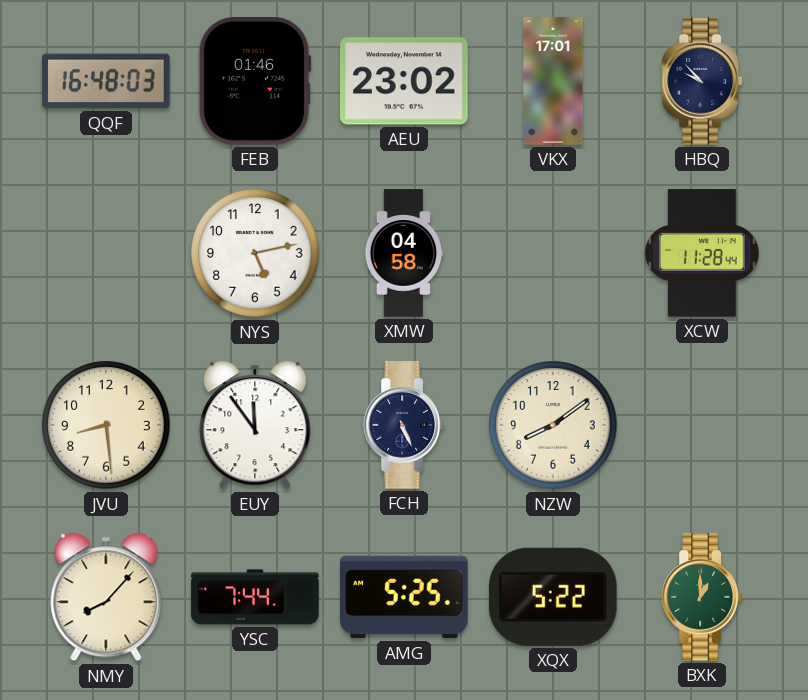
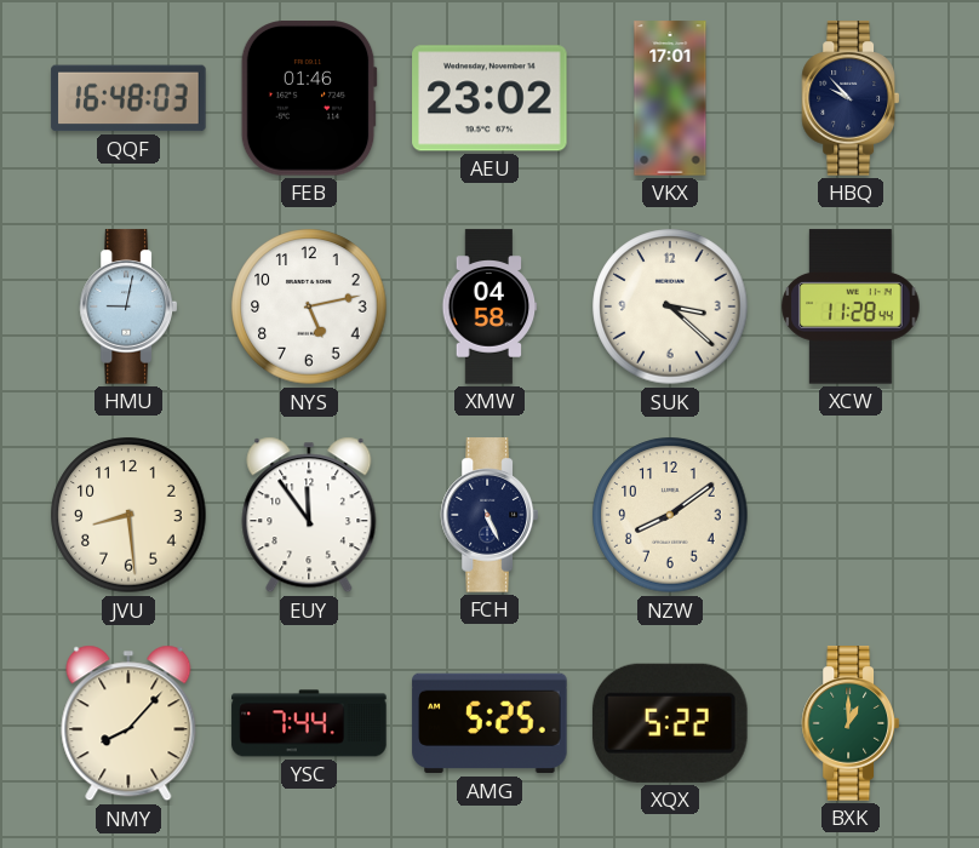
HMU: none -> 9:02 (127, 306)
SUK: none -> 3:22 (670, 306)
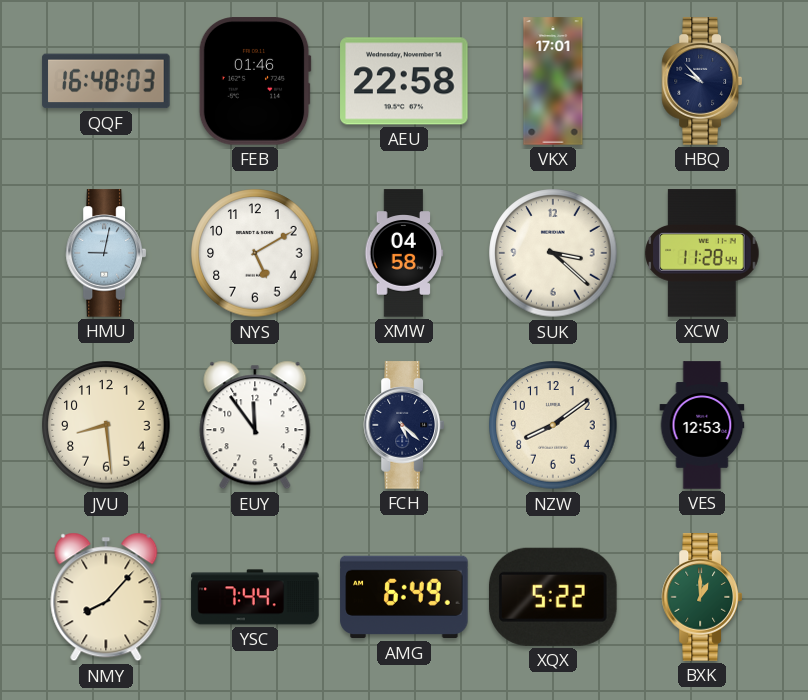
AEU: 23:02 -> 22:58 (404, 81)
NYS: 5:13 -> 5:10 (255, 253)
FCH: 5:26 -> 5:22 (403, 425)
VES: none -> 12:53 (702, 425)
AMG: 5:25 -> 6:49 (404, 597)
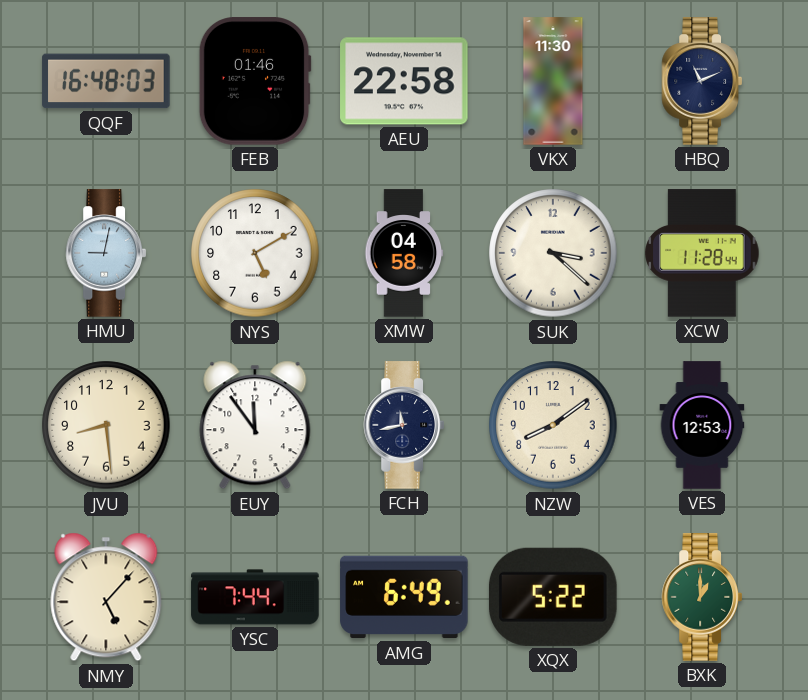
VKX: 17:01 -> 11:30 (553, 81)
HBQ: 9:53 -> 11:11 (701, 81)
FCH: 5:22 -> 11:43 (403, 425)
NMY: 8:07 -> 5:07 (106, 597)
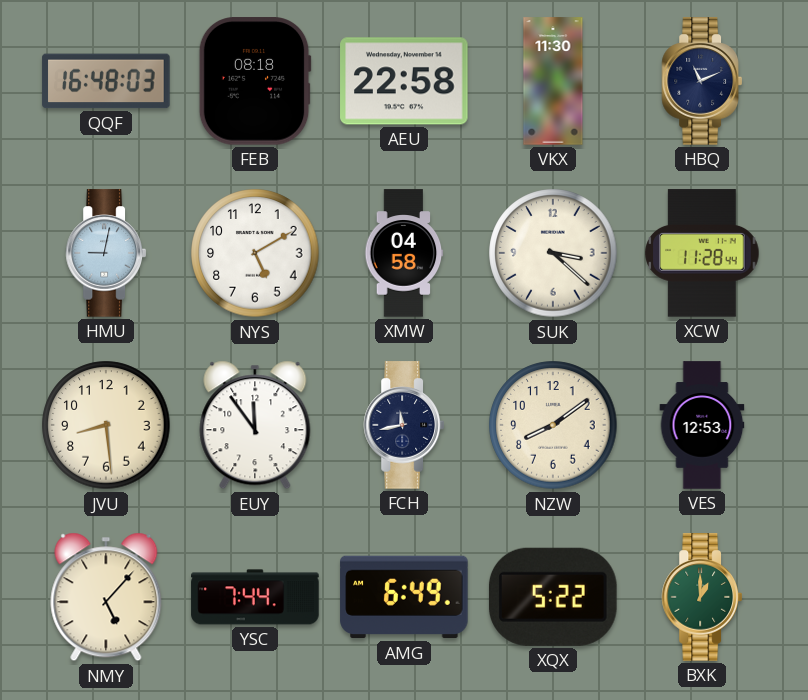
FEB: 01:46 -> 08:18 (255, 81)
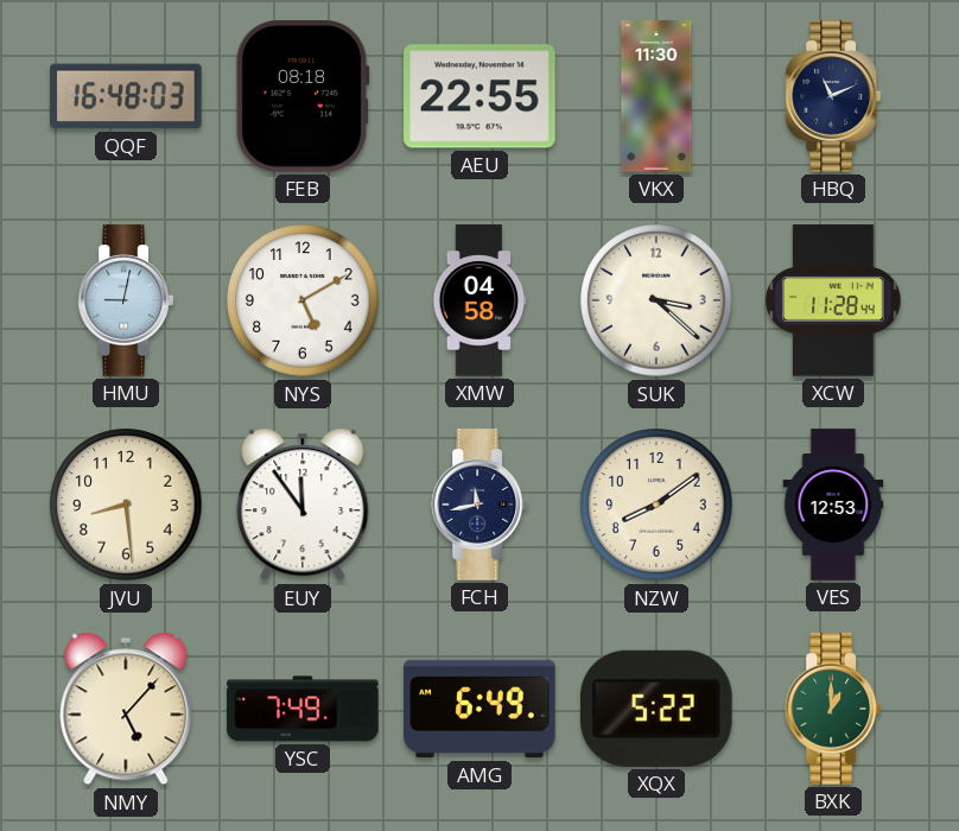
AEU: 22:58 -> 22:55 (479, 96)
YSC: 7:44 -> 7:49 (303, 709)
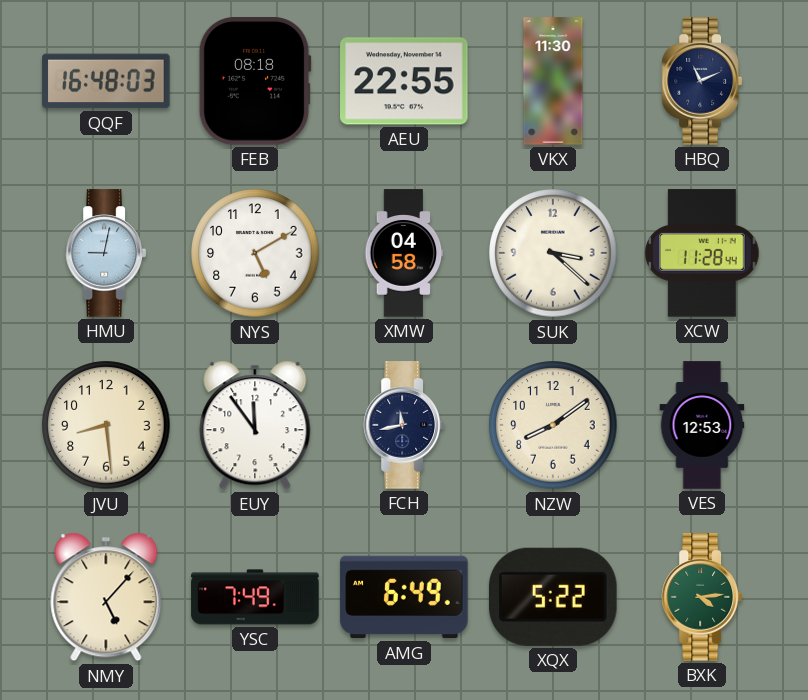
BXK: 1:00 -> 4:14 (701, 597)
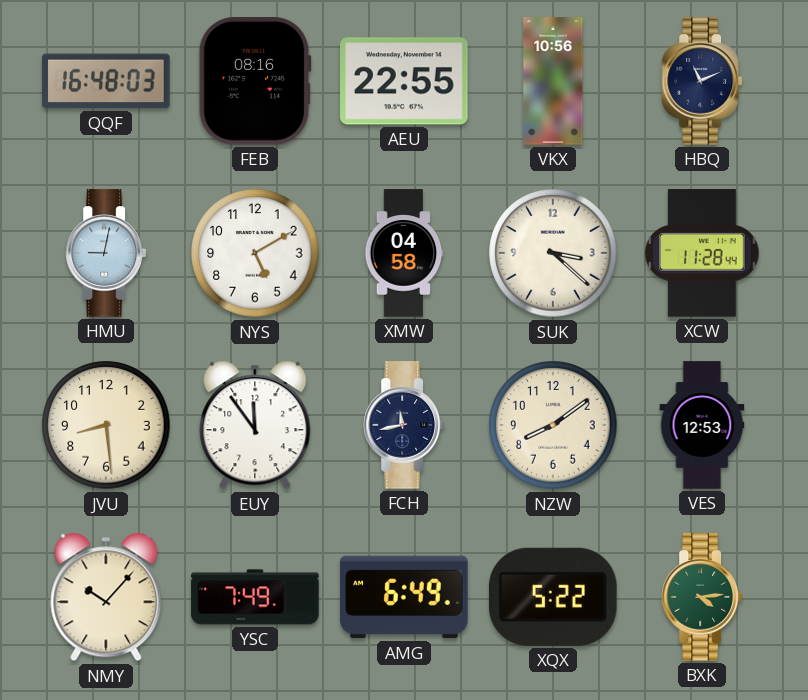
FEB: 08:18 -> 08:16 (255, 81)
VKX: 11:30 -> 10:56 (553, 81)
NMY: 5:07 -> 10:07 (106, 597)
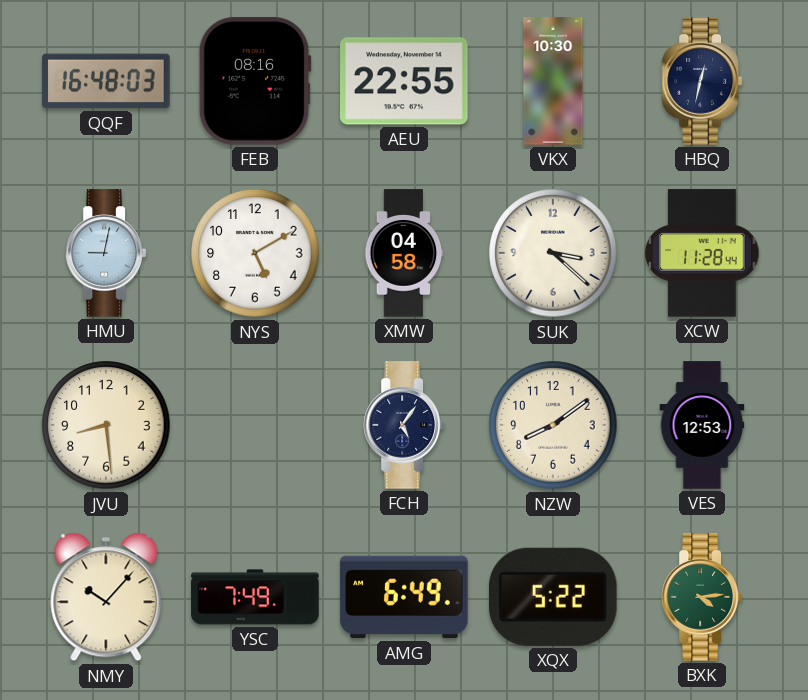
VKX: 10:56 -> 10:30 (553, 81)
HBQ: 11:11 -> 12:32 (701, 81)
EUY: 11:54 -> none (255, 425)
FCH: 11:43 -> 5:06 (403, 425)
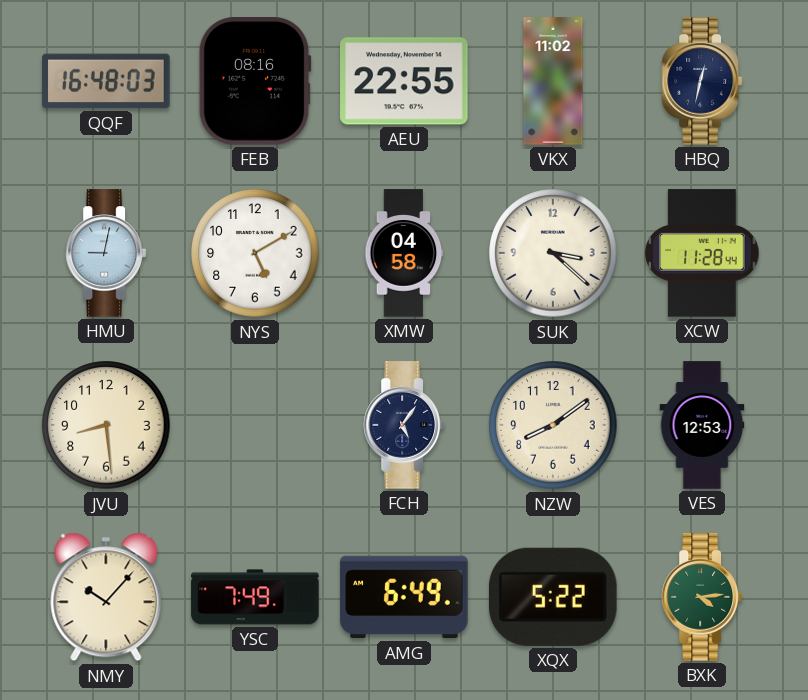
VKX: 10:30 -> 11:02 (553, 81)
